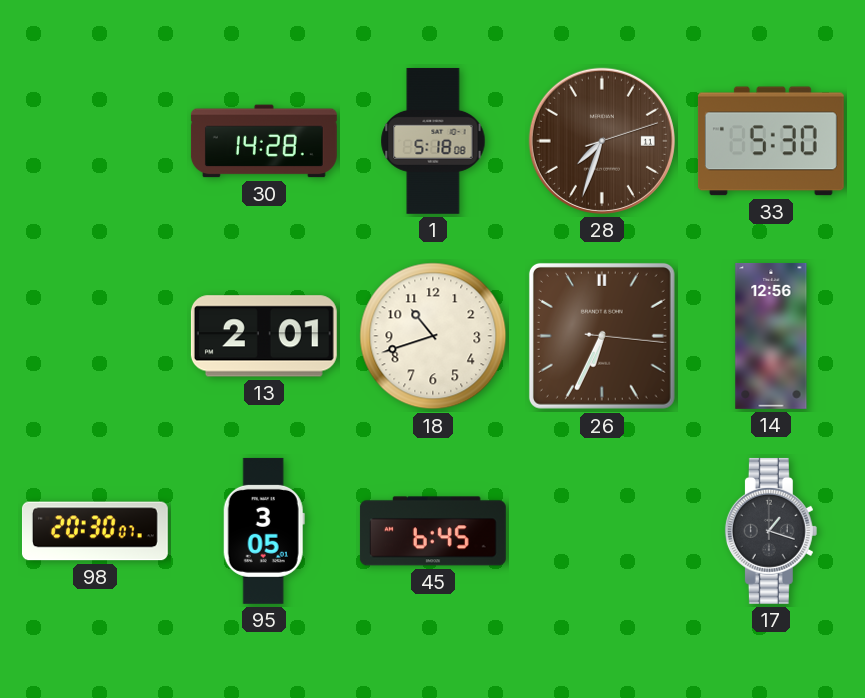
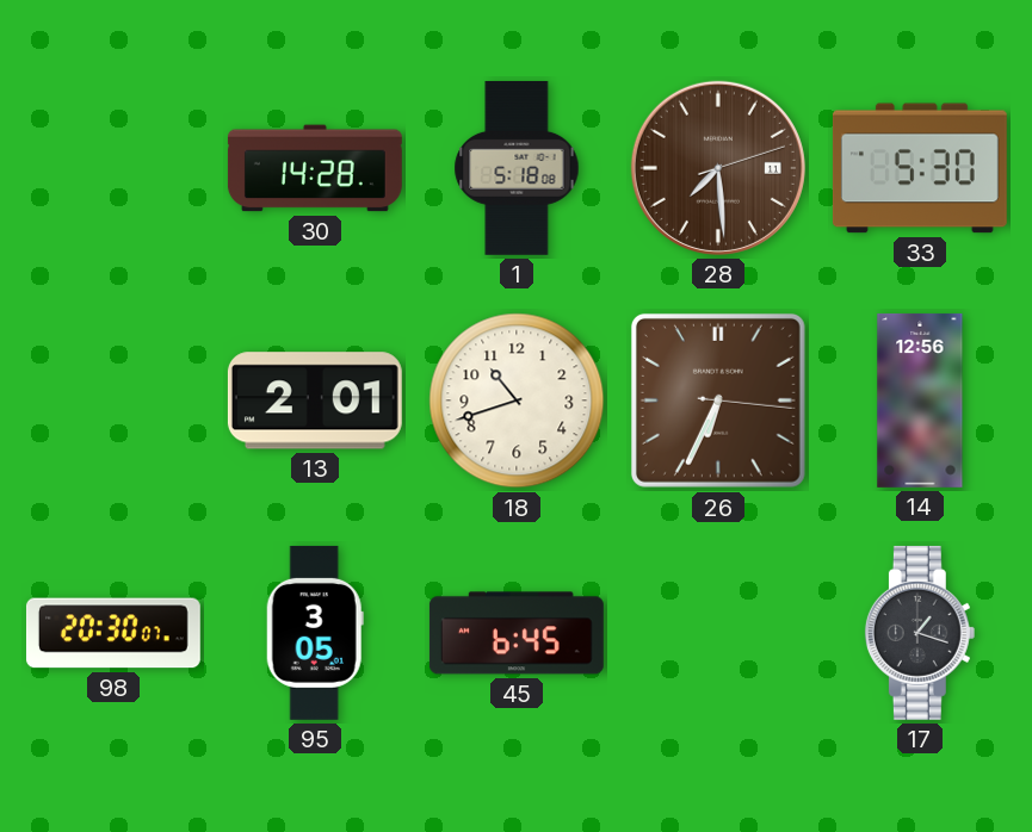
28: 7:33 -> 7:29 (718, 168)
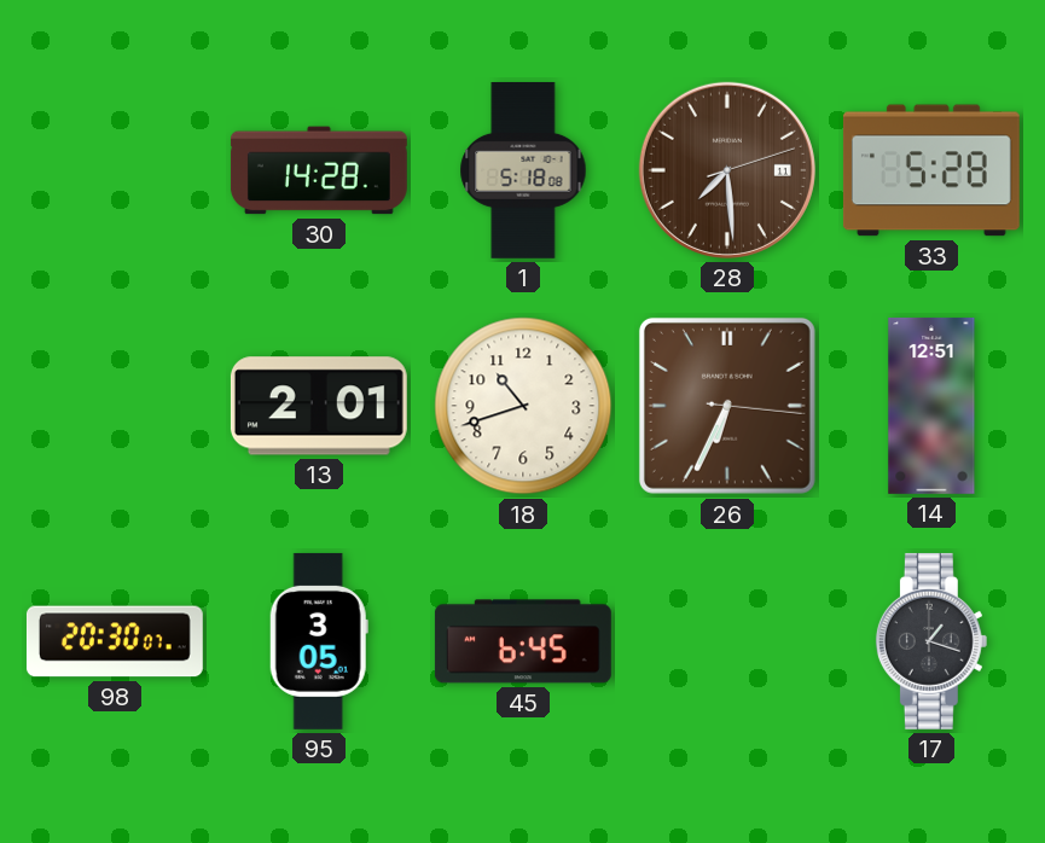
33: 5:30 -> 5:28 (931, 170)
14: 12:56 -> 12:51 (931, 406)
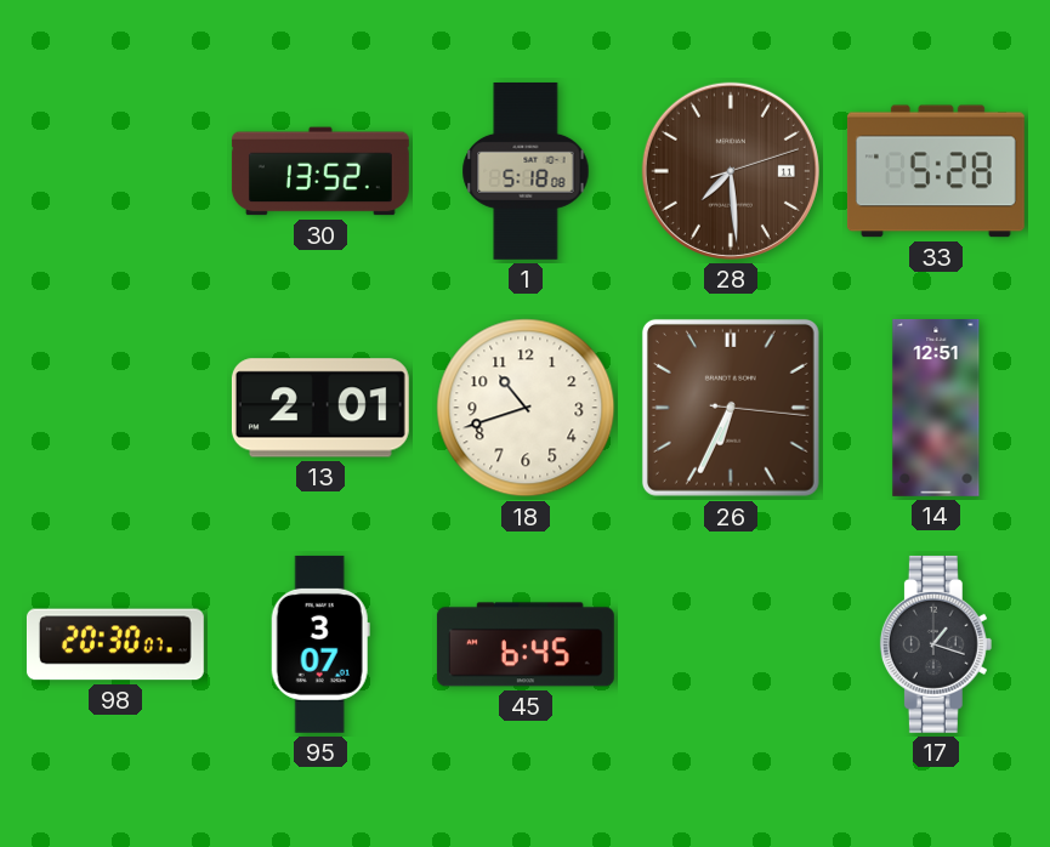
30: 14:28 -> 13:52 (320, 171)
95: 3:05 -> 3:07 (320, 644)
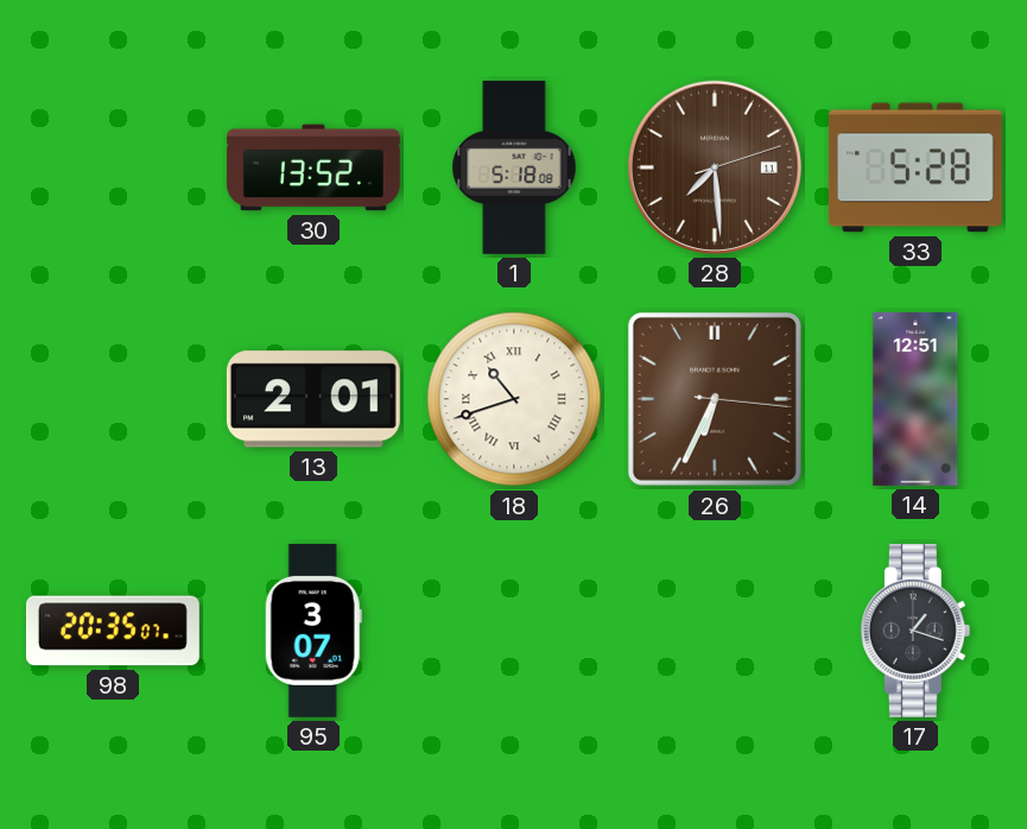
18 numerals: Arabic -> Roman (514, 399)
98: 20:30 -> 20:35 (113, 631)
45: 6:45 -> none (526, 644)
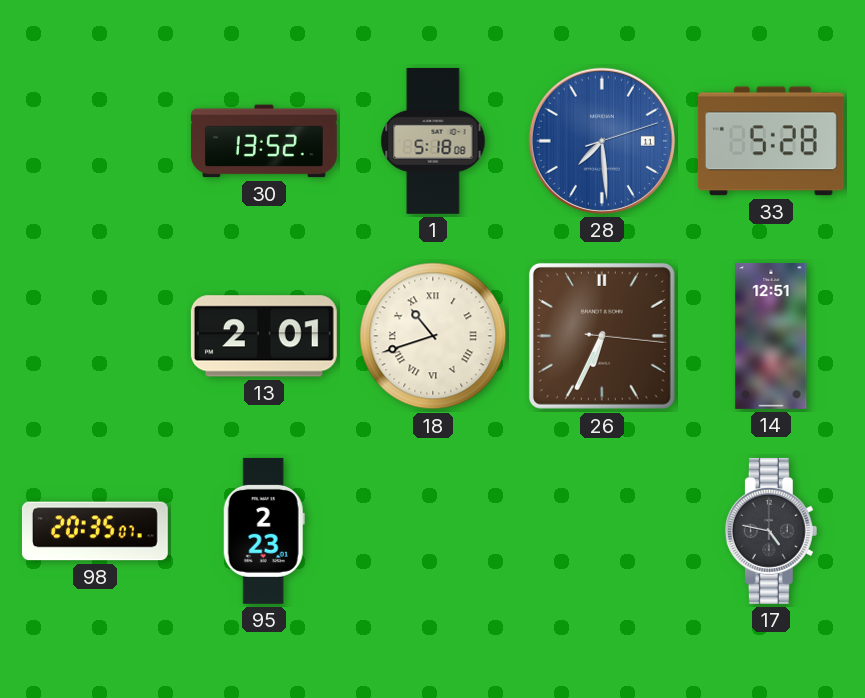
28 dial: brown -> blue (602, 141)
95: 3:07 -> 2:23 (264, 531)
17: 1:18 -> 4:47 (771, 531)
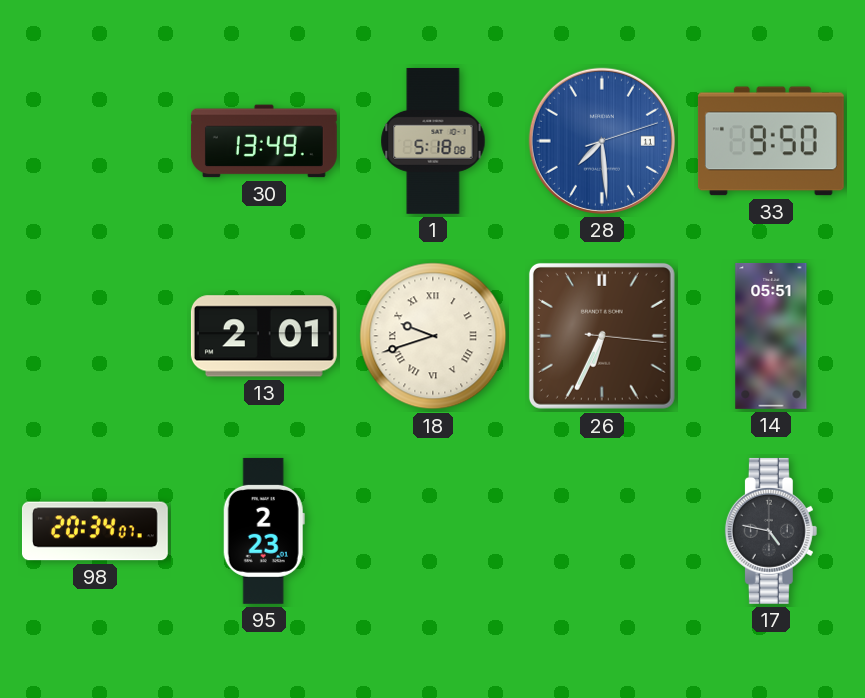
30: 13:52 -> 13:49 (264, 141)
33: 5:28 -> 9:50 (771, 141)
18: 10:42 -> 9:42 (433, 336)
14: 12:51 -> 05:51 (771, 336)
98: 20:35 -> 20:34 (95, 531)
